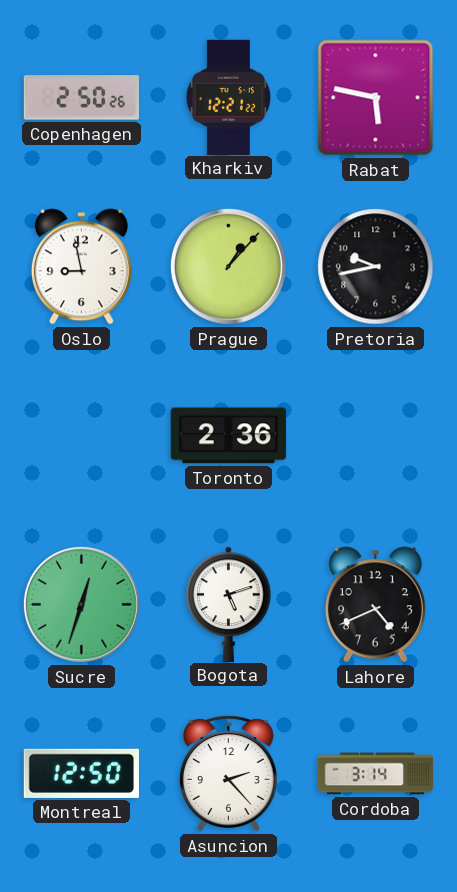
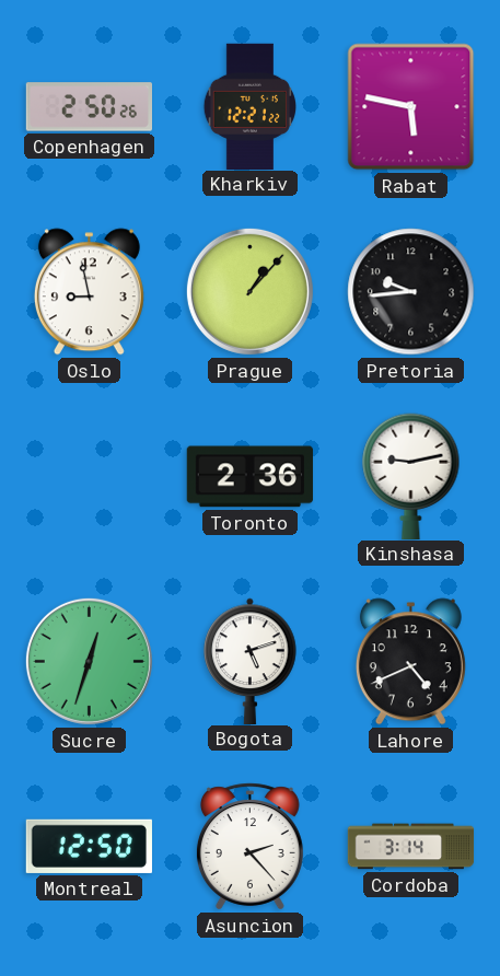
Pretoria: 9:43 -> 9:44 (411, 292)
Kinshasa: none -> 9:13 (411, 476)
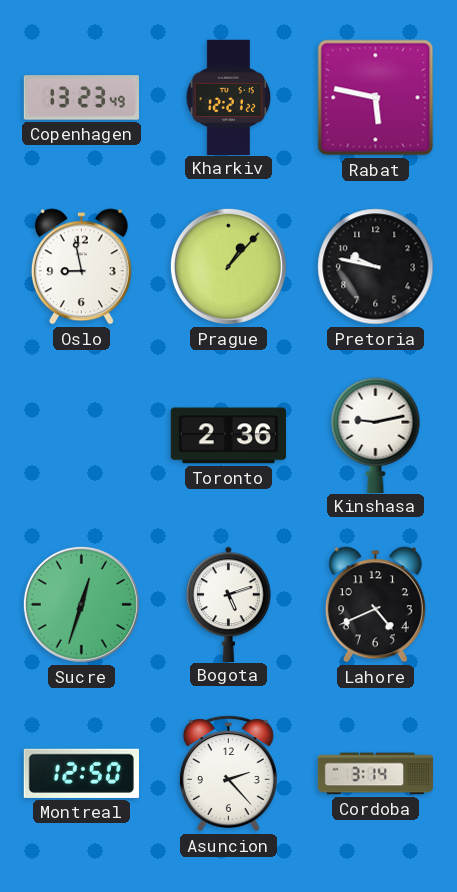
Copenhagen: 2:50 -> 13:23 (81, 98)
Pretoria: 9:44 -> 9:47 (376, 267)
